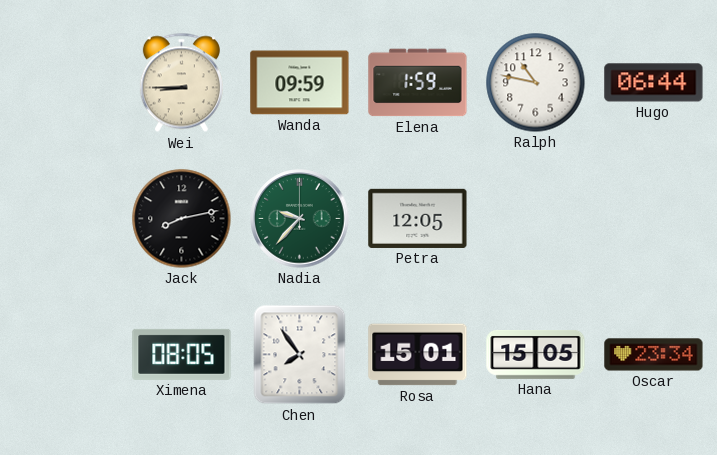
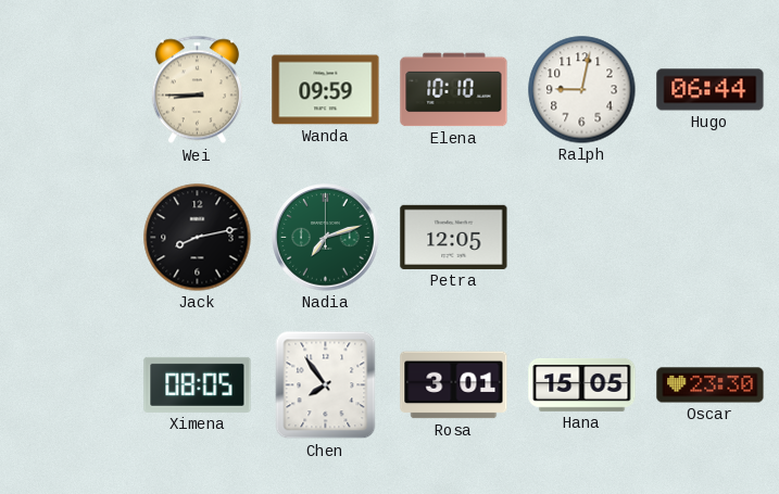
Elena: 1:59 -> 10:10 (454, 90)
Ralph: 10:47 -> 9:02 (582, 90)
Nadia: 9:37 -> 7:12 (326, 238)
Rosa: 15:01 -> 3:01 (454, 385)
Oscar: 23:34 -> 23:30 (711, 385)
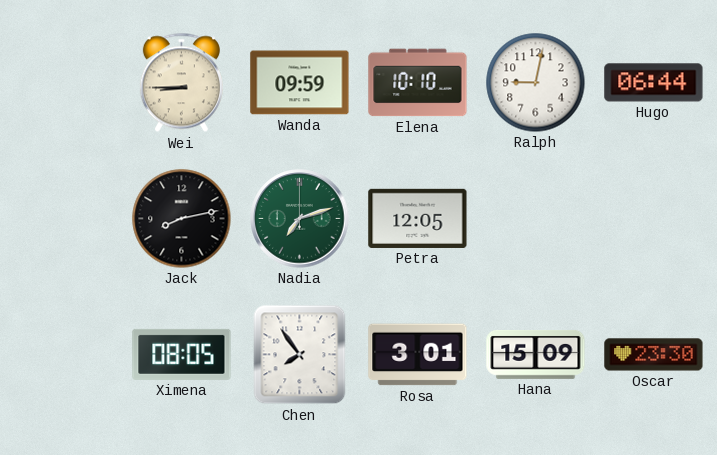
Hana: 15:05 -> 15:09 (536, 354)
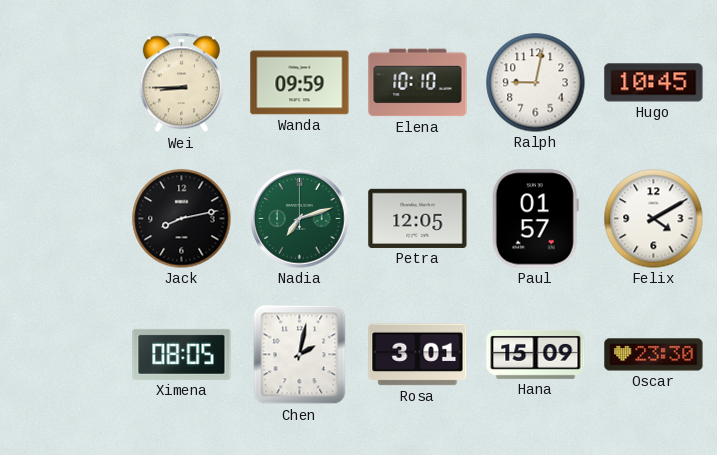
Hugo: 06:44 -> 10:45 (654, 83)
Paul: none -> 01:57 (535, 219)
Felix: none -> 4:10 (654, 219)
Chen: 7:54 -> 2:02 (300, 355)
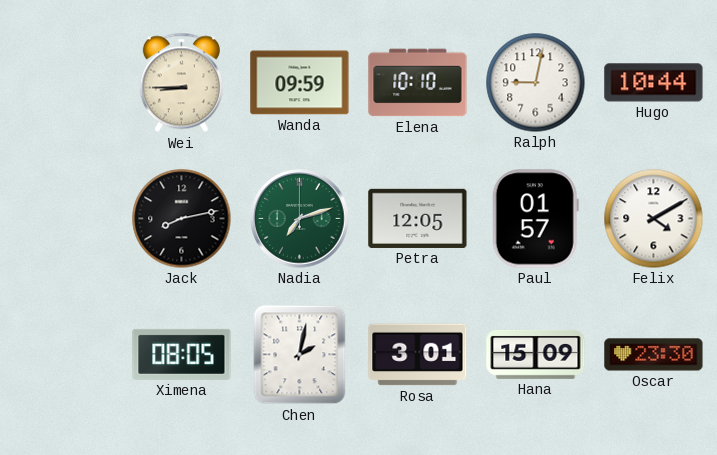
Hugo: 10:45 -> 10:44 (654, 83)
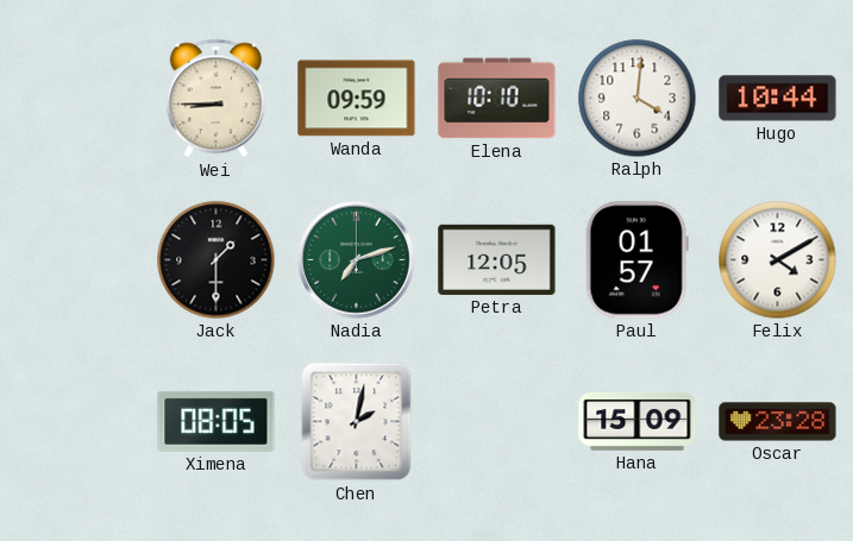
Ralph: 9:02 -> 4:01 (638, 99)
Jack: 8:13 -> 1:30 (217, 260)
Rosa: 3:01 -> none (418, 355)
Oscar: 23:30 -> 23:28 (778, 422)
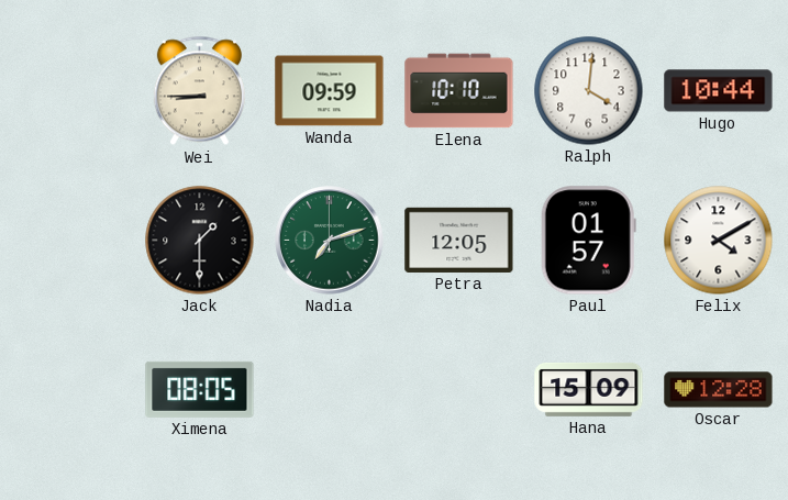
Chen: 2:02 -> none (357, 422)
Oscar: 23:28 -> 12:28 (719, 390)
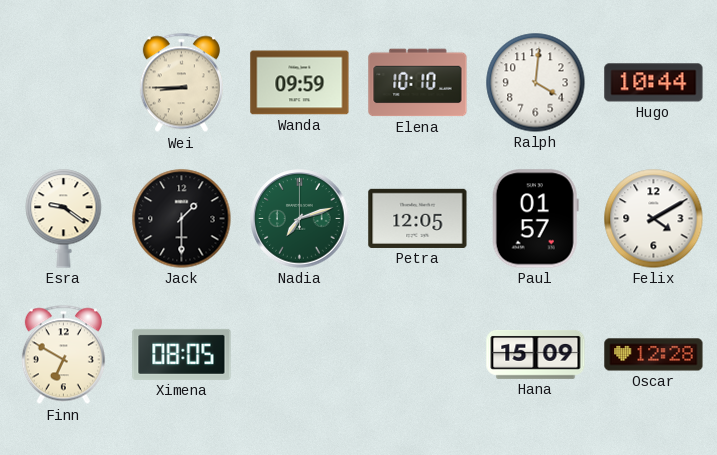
Esra: none -> 9:21 (64, 219)
Finn: none -> 6:50 (63, 355)
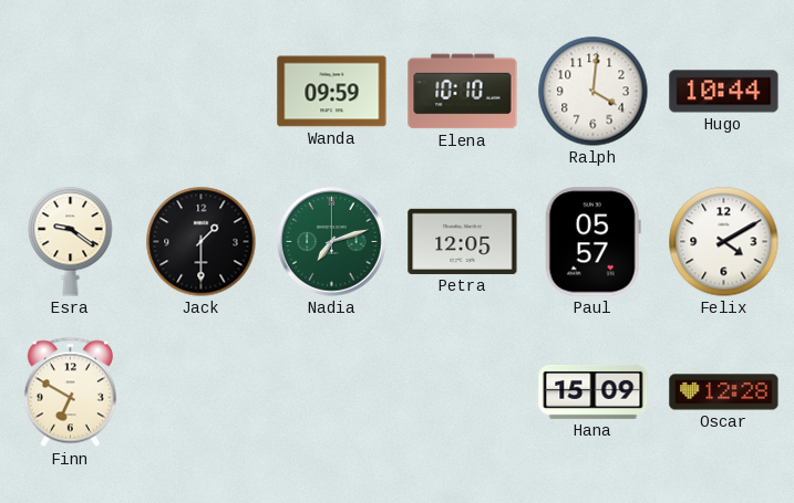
Wei: 8:45 -> none (181, 83)
Paul: 01:57 -> 05:57 (592, 242)
Ximena: 08:05 -> none (182, 354)
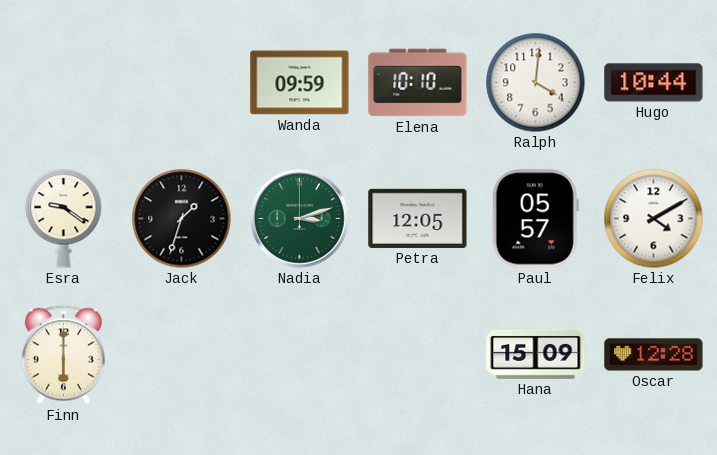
Jack: 1:30 -> 1:33 (182, 219)
Nadia: 7:12 -> 3:12 (300, 219)
Finn: 6:50 -> 6:00 (63, 355)
